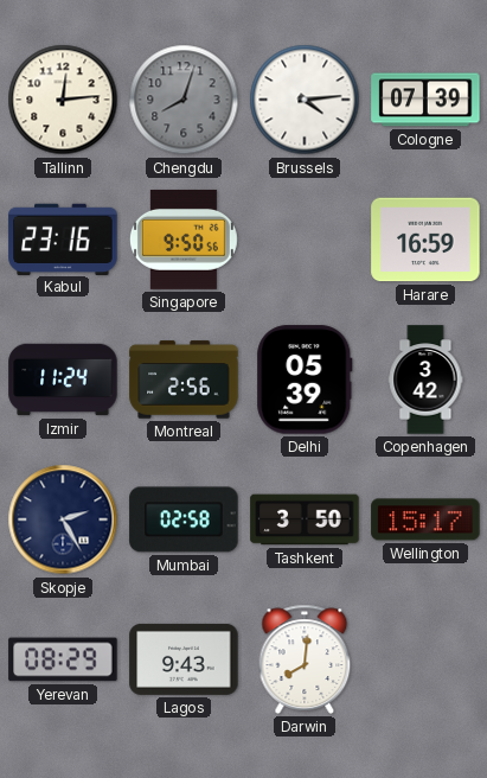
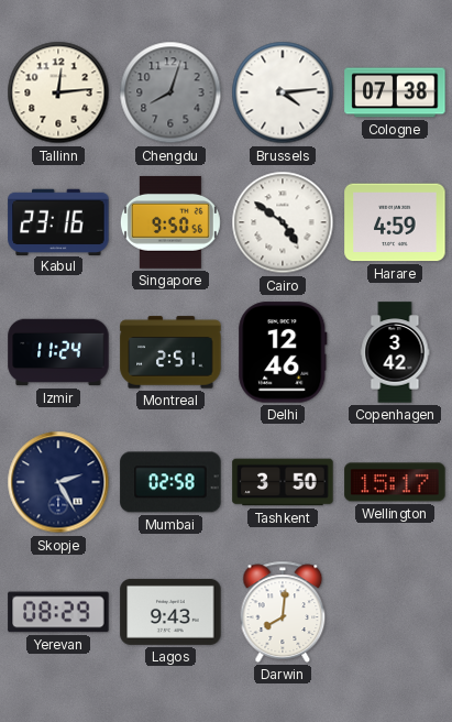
Cologne: 07:39 -> 07:38 (395, 92)
Cairo: none -> 4:51 (283, 222)
Harare: 16:59 -> 4:59 (395, 222)
Montreal: 2:56 -> 2:51 (170, 352)
Delhi: 05:39 -> 12:46 (283, 352)
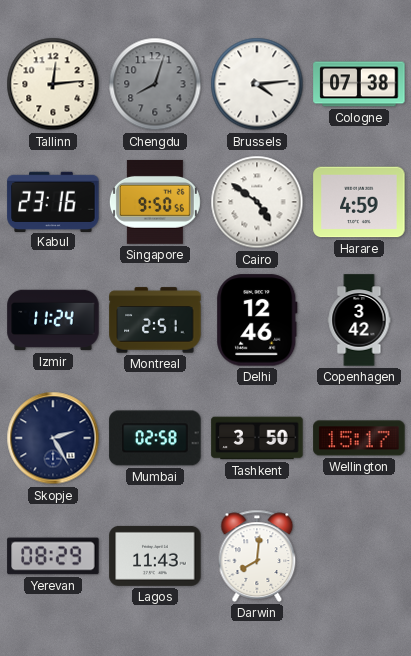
Lagos: 9:43 -> 11:43 (155, 556)
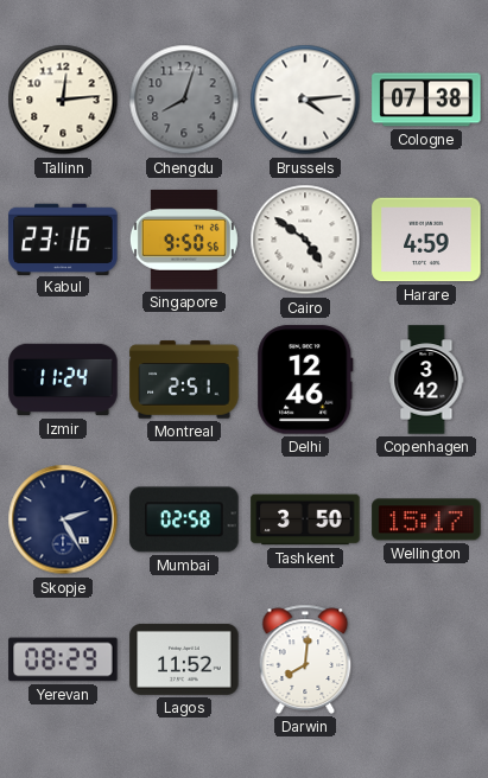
Lagos: 11:43 -> 11:52 (184, 659)
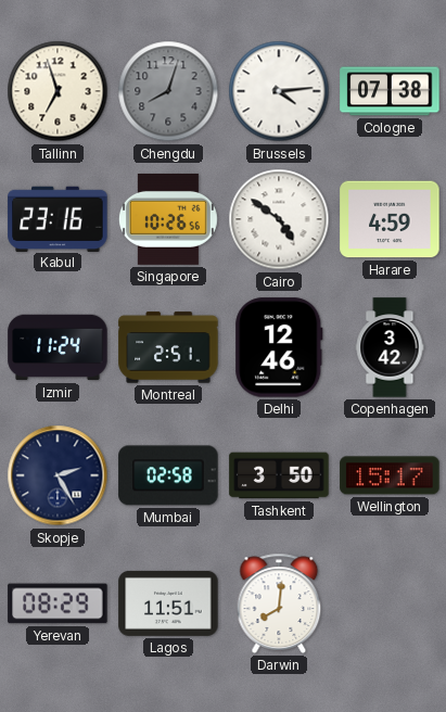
Tallinn: 12:14 -> 6:57 (58, 91)
Singapore: 9:50 -> 10:26 (168, 219)
Lagos: 11:52 -> 11:51 (168, 603)
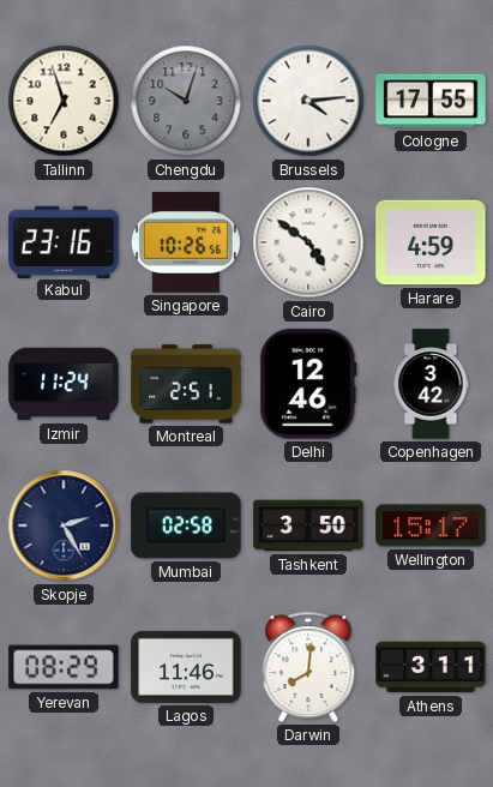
Chengdu: 8:03 -> 10:03 (186, 101)
Cologne: 07:38 -> 17:55 (431, 101)
Lagos: 11:51 -> 11:46 (186, 667)
Athens: none -> 3:11 (431, 667)
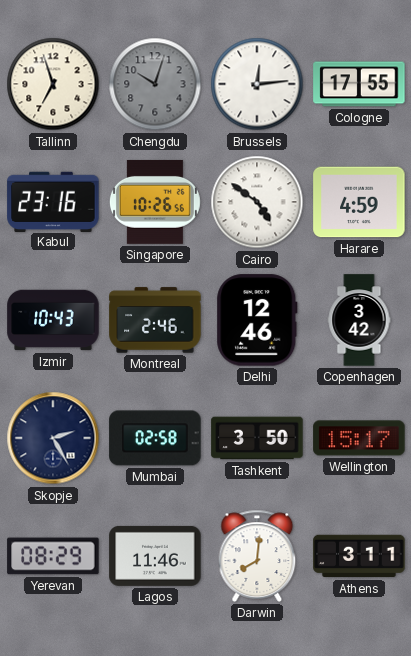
Brussels: 4:14 -> 12:14 (257, 84)
Izmir: 11:24 -> 10:43 (53, 320)
Montreal: 2:51 -> 2:46 (155, 320)
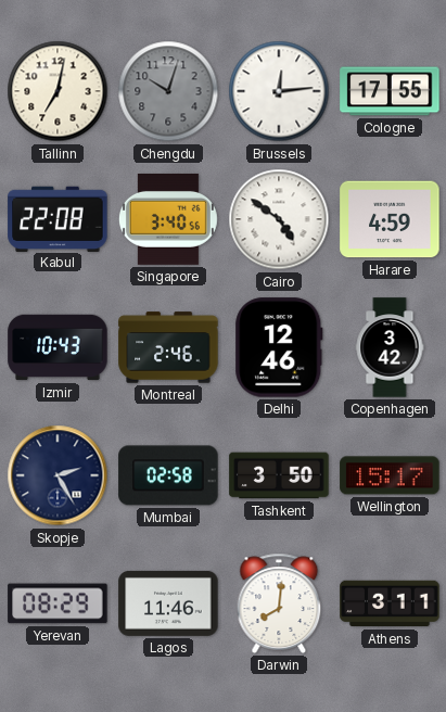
Tallinn: 6:57 -> 7:02 (58, 91)
Kabul: 23:16 -> 22:08 (58, 218)
Singapore: 10:26 -> 3:40 (168, 219)
